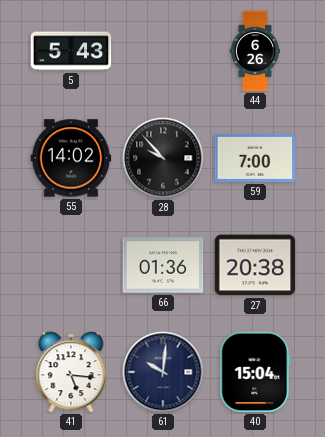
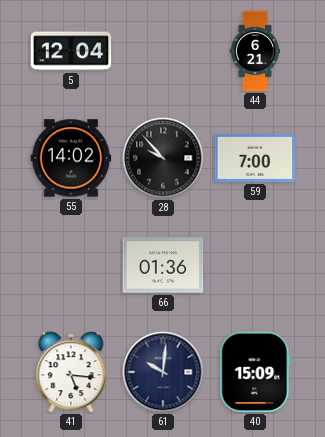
5: 5:43 -> 12:04 (71, 51)
44: 6:26 -> 6:21 (254, 51)
27: 20:38 -> none (255, 265)
40: 15:04 -> 15:09 (255, 372)
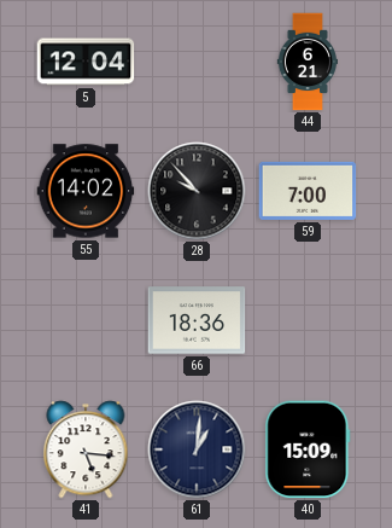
66: 01:36 -> 18:36 (197, 320)
61: 10:01 -> 1:01 (197, 449)
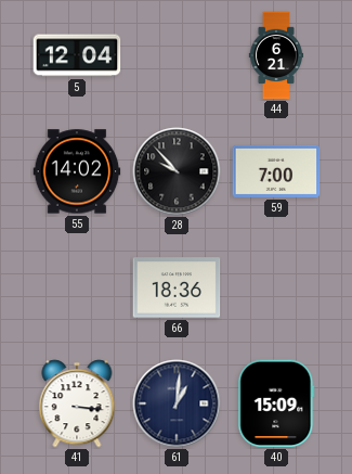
41: 5:16 -> 3:16 (77, 403)
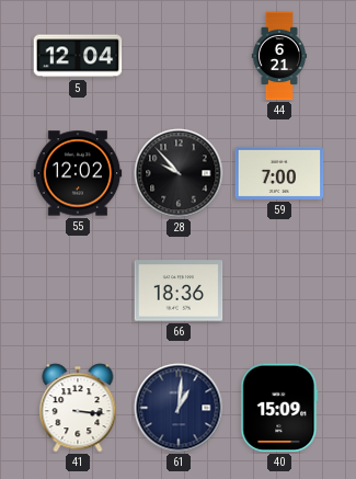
55: 14:02 -> 12:02 (78, 173)
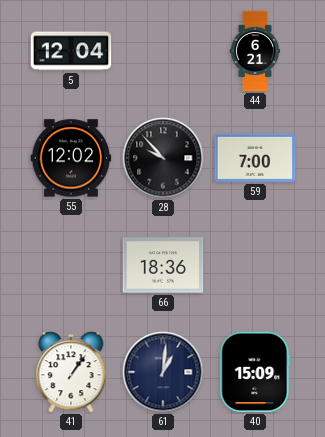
41: 3:16 -> 1:06 (71, 372)
